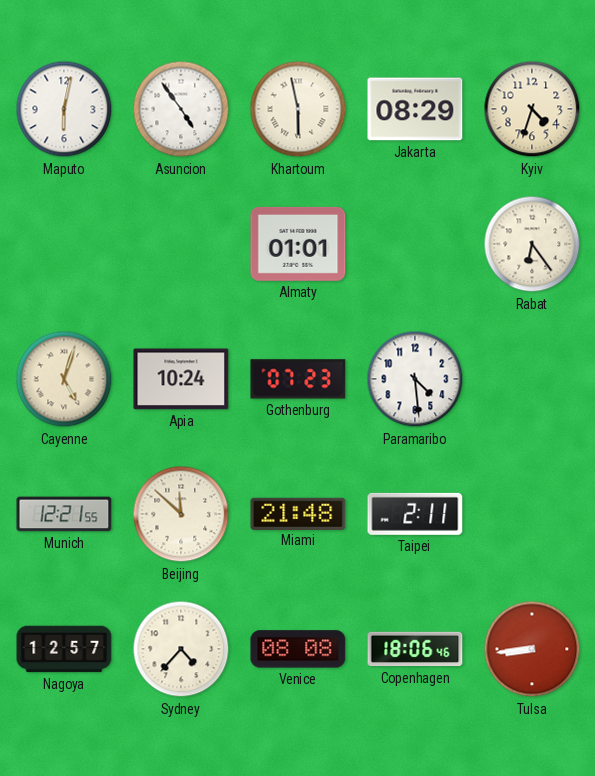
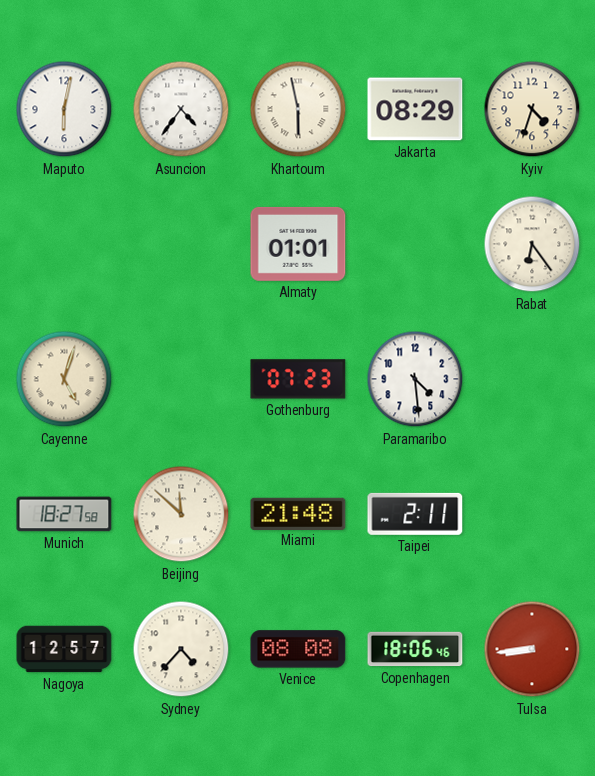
Asuncion: 4:54 -> 4:36 (181, 109)
Apia: 10:24 -> none (181, 379)
Munich: 12:21 -> 18:27 (64, 514)
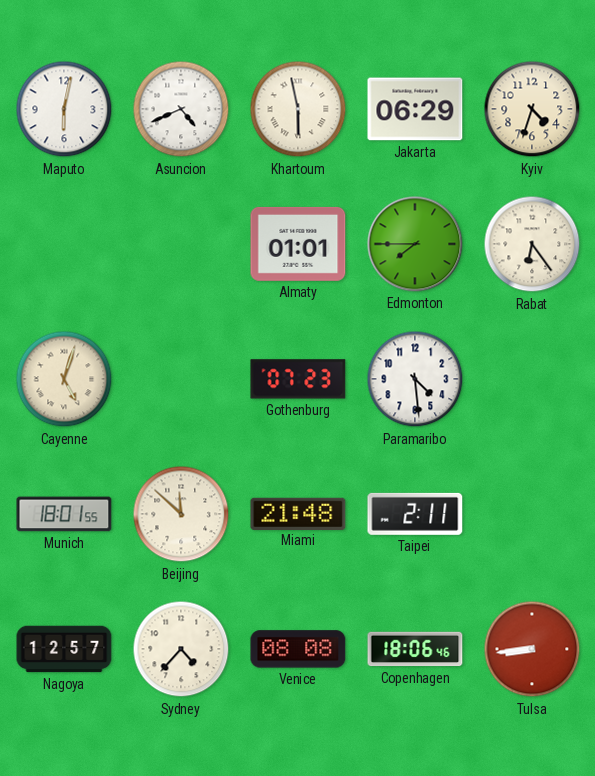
Asuncion: 4:36 -> 4:41 (181, 109)
Jakarta: 08:29 -> 06:29 (415, 109)
Edmonton: none -> 7:45 (415, 244)
Munich: 18:27 -> 18:01 (64, 514)
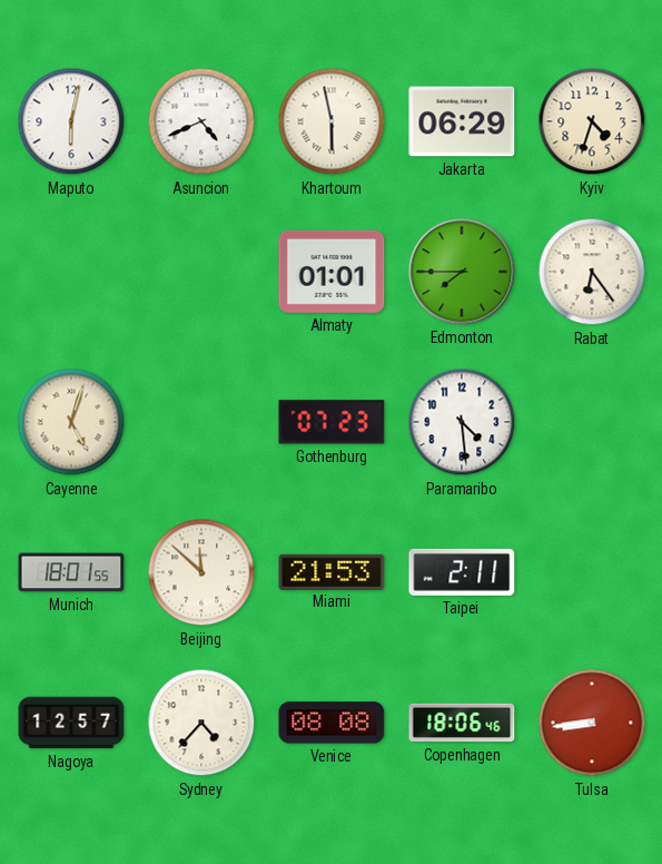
Miami: 21:48 -> 21:53 (332, 571)
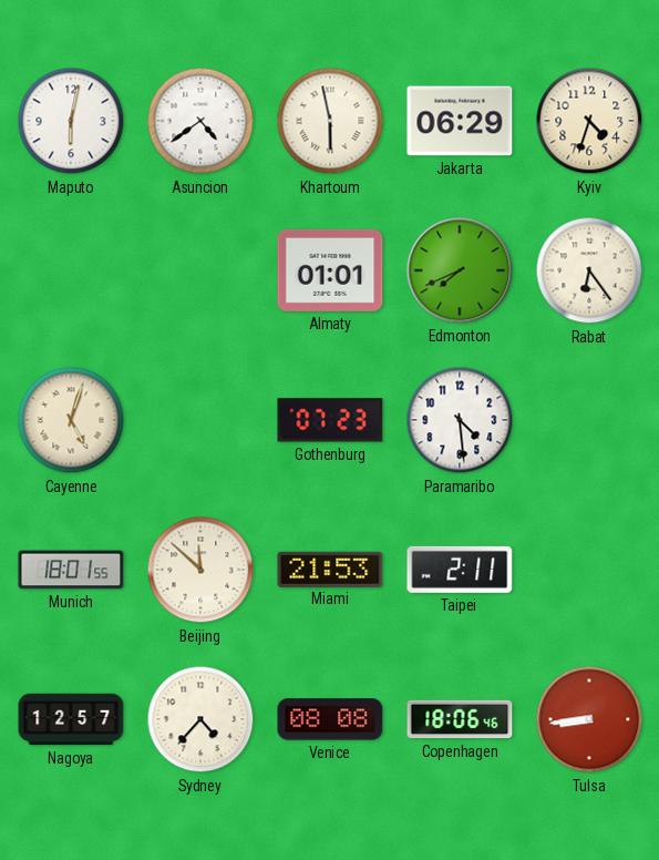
Asuncion: 4:41 -> 4:39 (200, 121)
Edmonton: 7:45 -> 7:41 (460, 270)
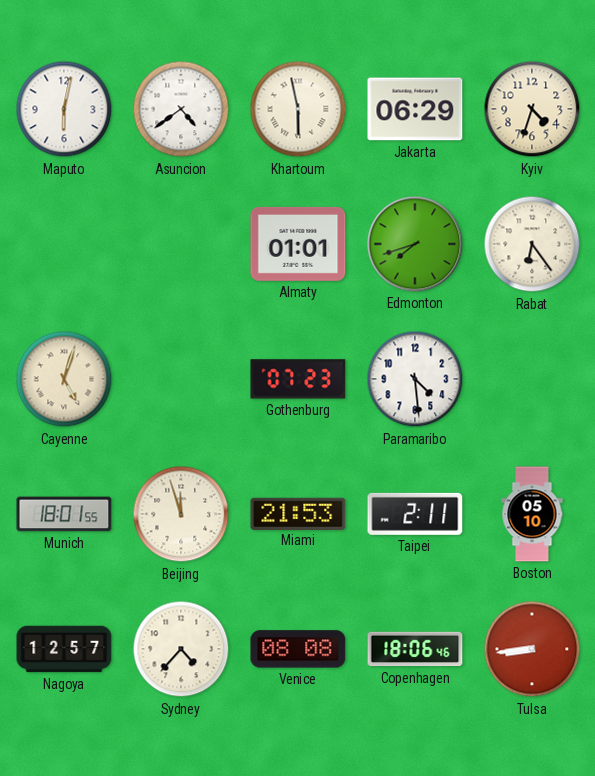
Edmonton: 7:41 -> 7:42 (415, 244)
Beijing: 11:52 -> 11:57 (181, 514)
Boston: none -> 05:10 (532, 514)
